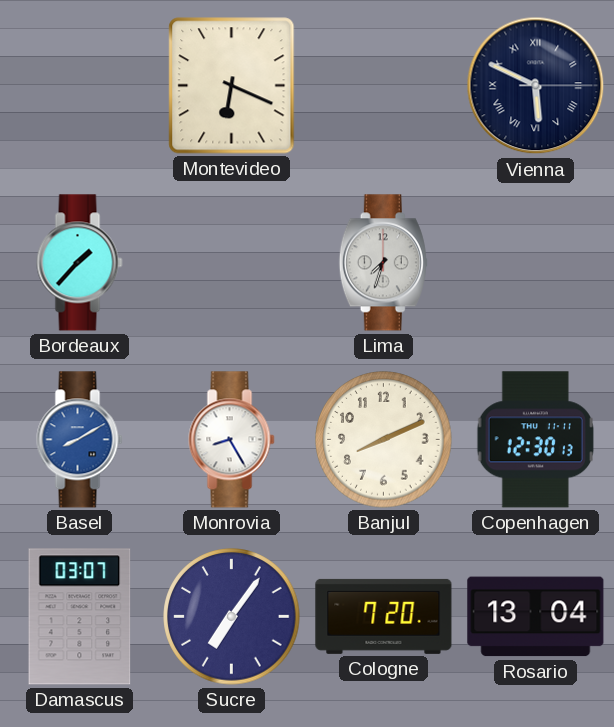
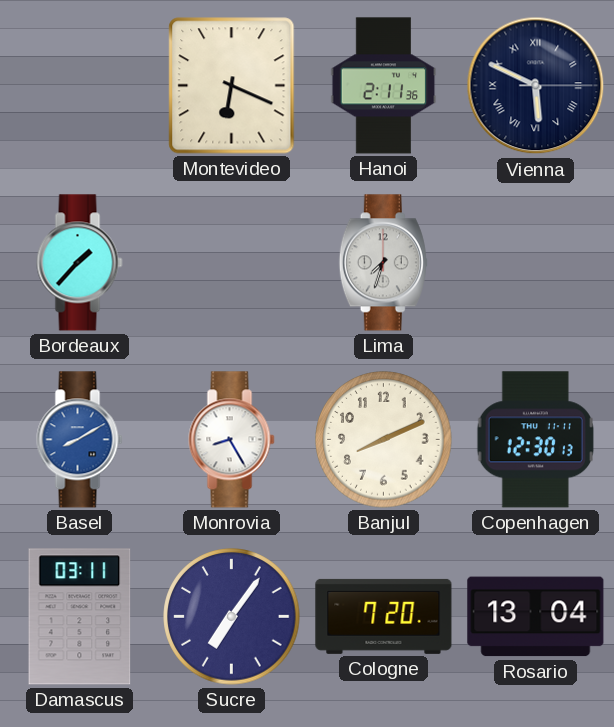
Hanoi: none -> 2:11 (384, 86)
Damascus: 03:07 -> 03:11 (80, 617)
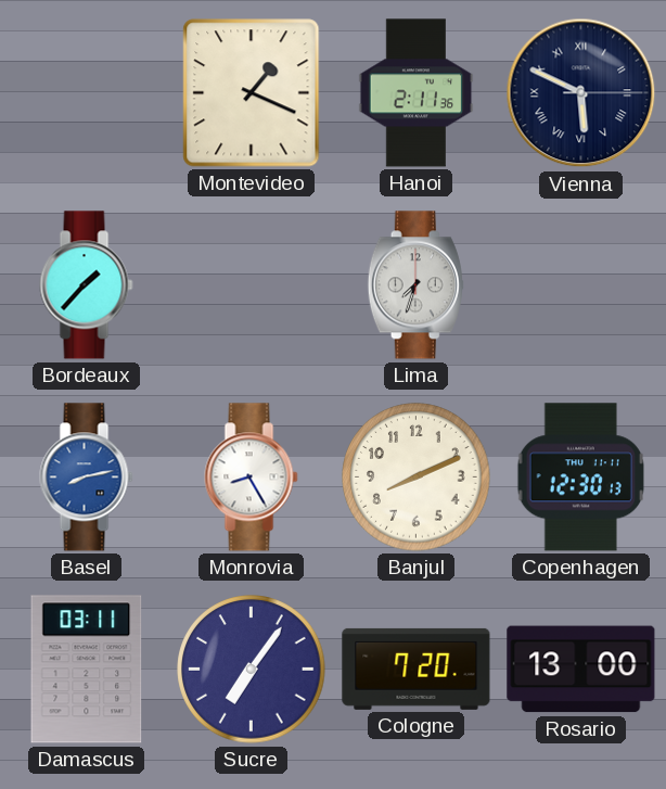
Montevideo: 6:19 -> 1:19 (252, 93)
Basel: 8:10 -> 8:13 (87, 478)
Rosario: 13:04 -> 13:00 (581, 670)
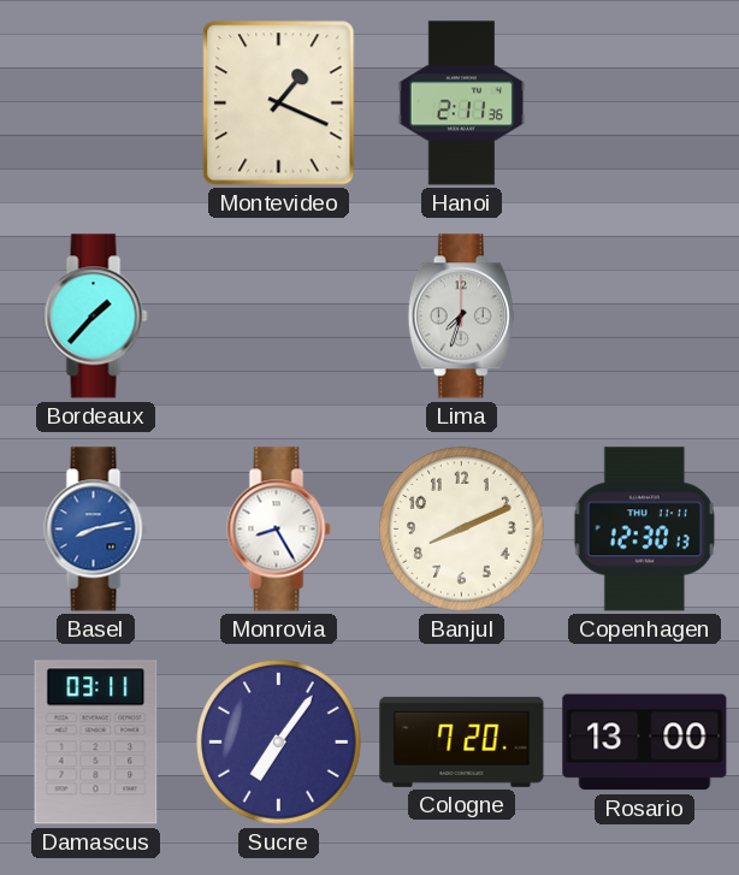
Vienna: 5:49 -> none (581, 93)
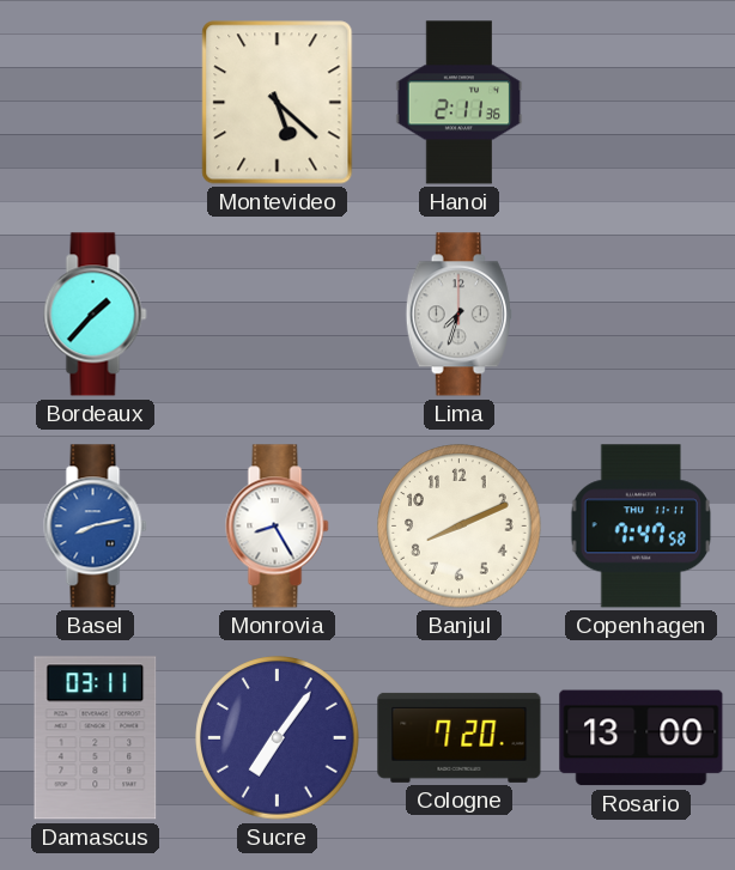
Montevideo: 1:19 -> 5:22 (278, 103)
Copenhagen: 12:30 -> 7:47 (640, 527)
